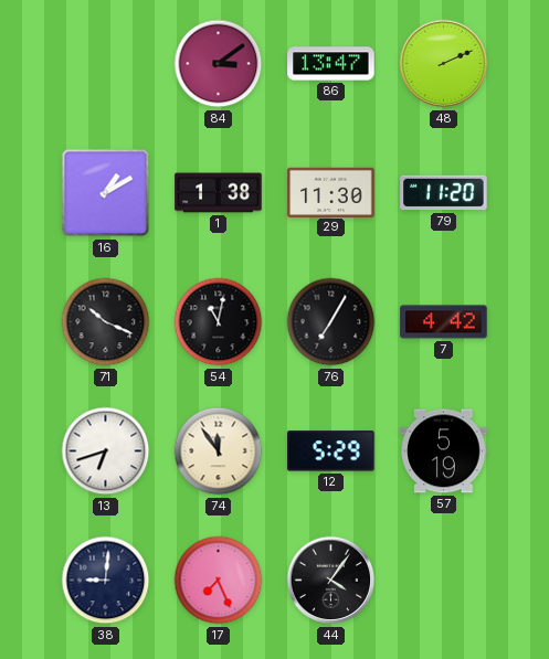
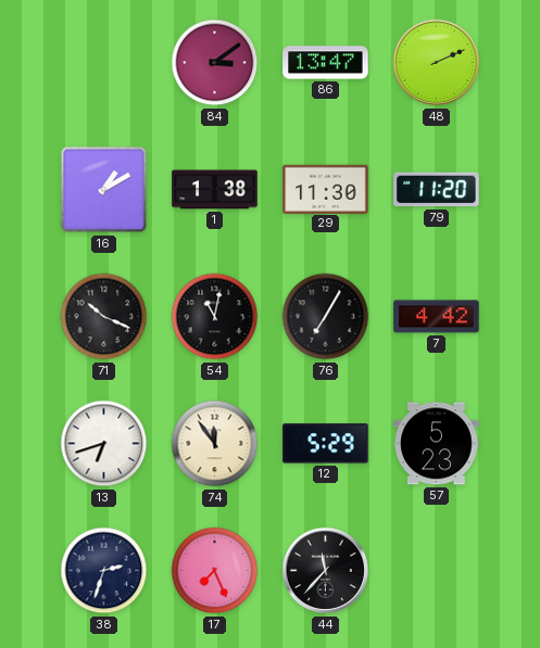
57: 5:19 -> 5:23 (437, 444)
38: 9:01 -> 2:33 (104, 571)
44: 4:06 -> 11:37 (326, 571)
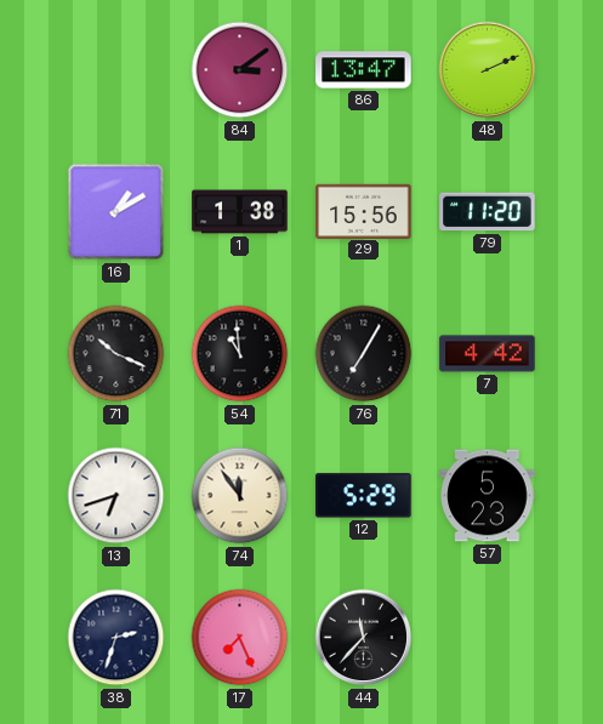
29: 11:30 -> 15:56 (364, 211)
54: 11:02 -> 10:59 (240, 354)
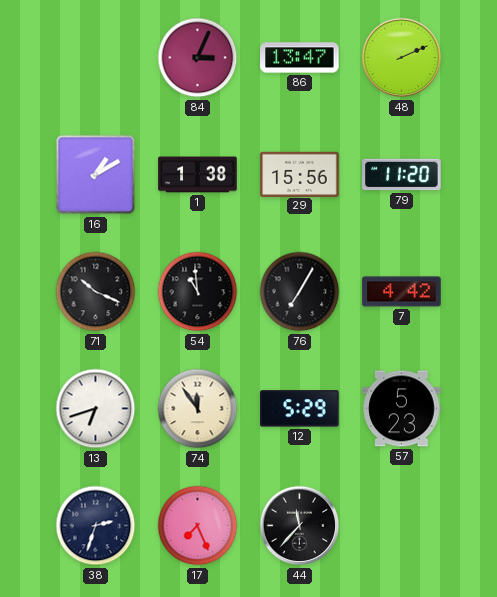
84: 3:09 -> 3:04 (198, 58)
